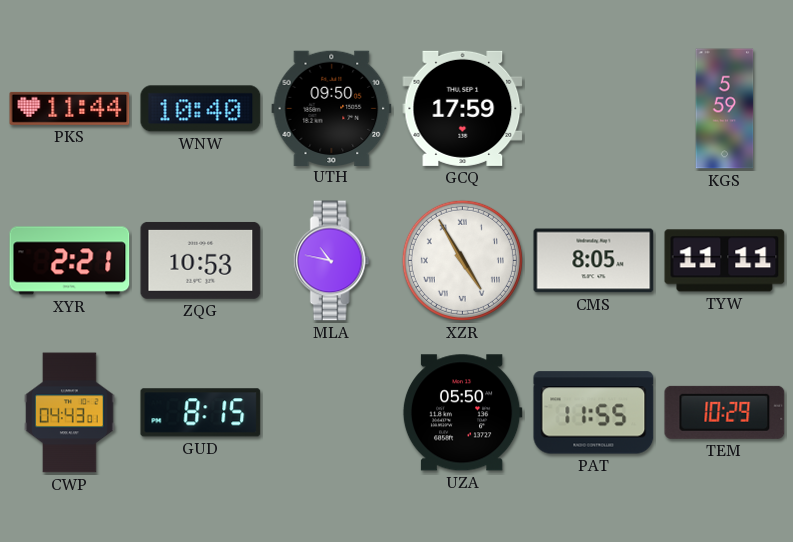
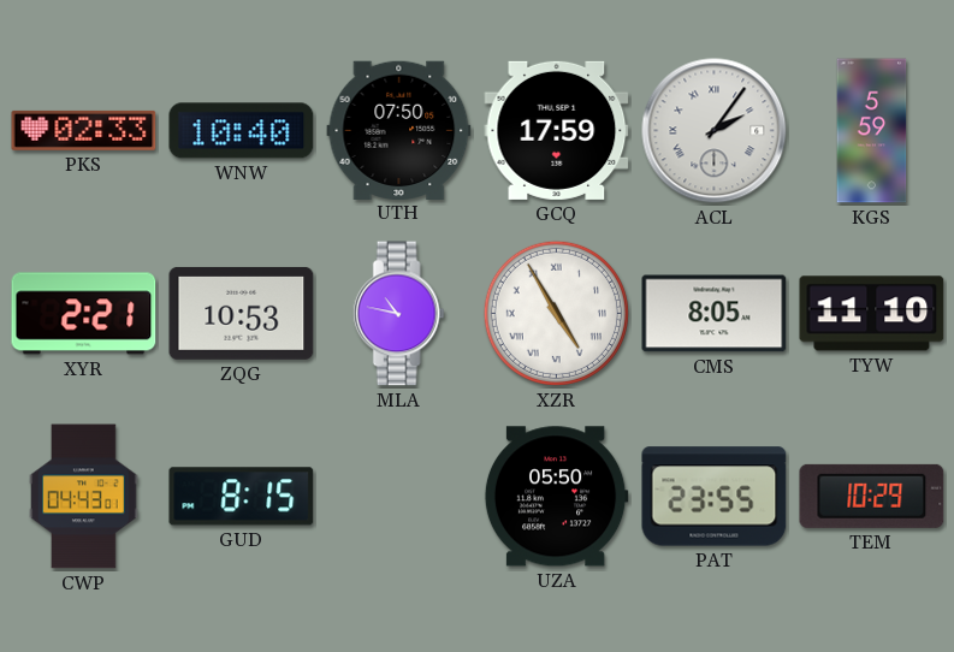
PKS: 11:44 -> 02:33 (84, 130)
UTH: 09:50 -> 07:50 (399, 130)
ACL: none -> 2:06 (715, 131)
TYW: 11:11 -> 11:10 (872, 314)
PAT: 11:55 -> 23:55 (715, 497)
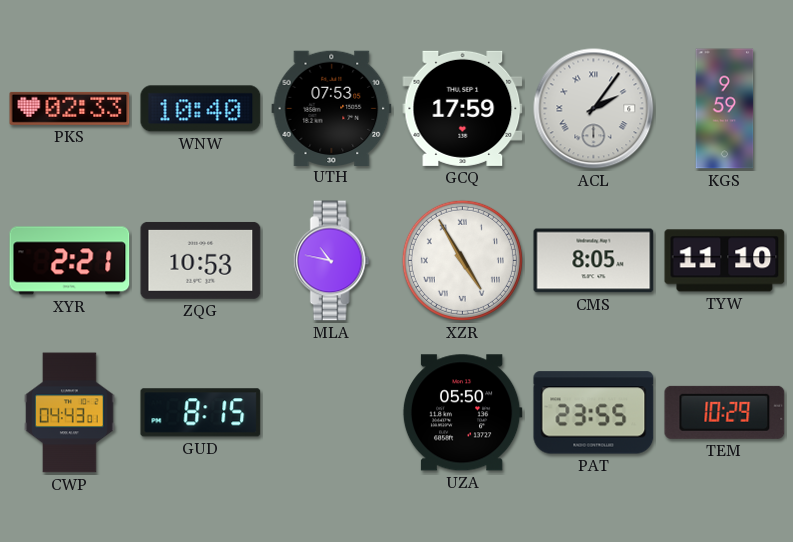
UTH: 07:50 -> 07:53 (332, 108)
KGS: 5:59 -> 9:59 (725, 109)
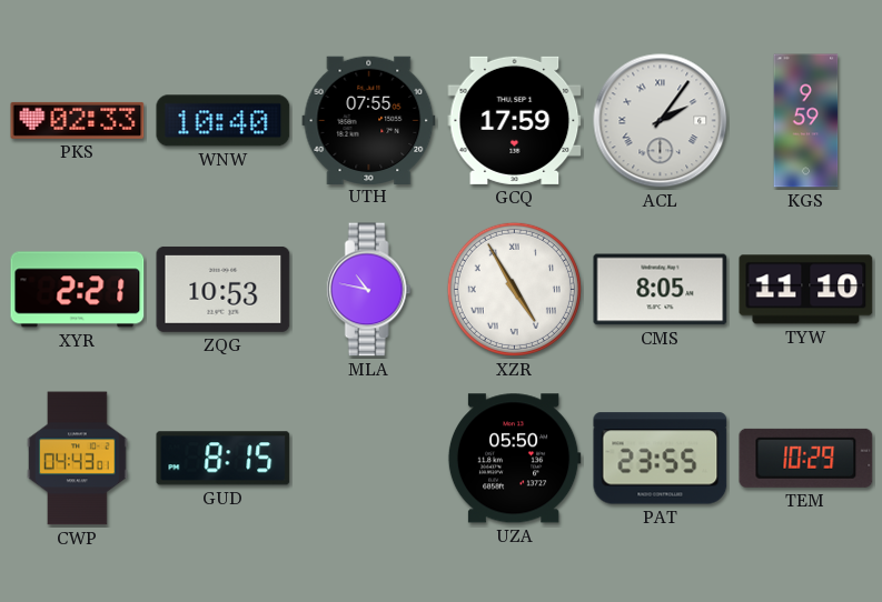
UTH: 07:53 -> 07:55 (369, 120)
